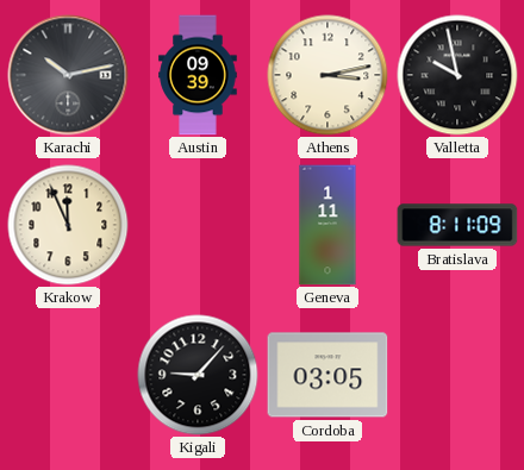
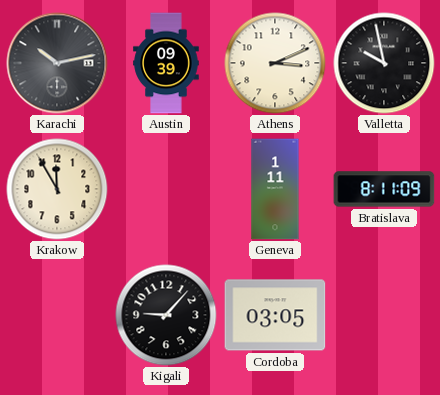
Athens: 3:13 -> 3:11 (275, 63)
Krakow: 11:56 -> 11:55 (57, 189)
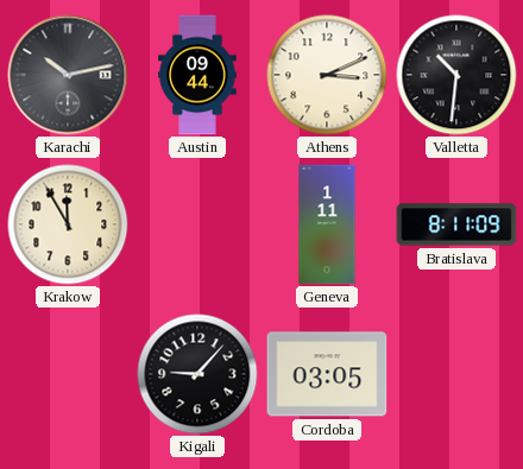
Austin: 09:39 -> 09:44 (197, 75)
Valletta: 9:58 -> 10:31 (456, 75)
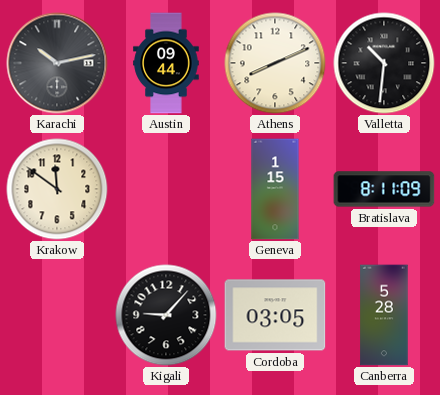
Athens: 3:11 -> 8:11 (275, 63)
Krakow: 11:55 -> 11:51 (57, 189)
Geneva: 1:11 -> 1:15 (275, 189)
Canberra: none -> 5:28 (384, 315)
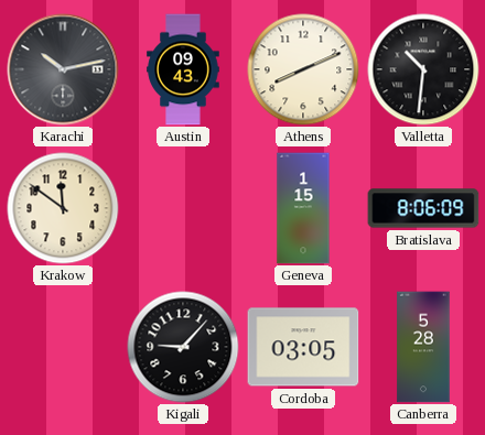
Austin: 09:44 -> 09:43 (183, 69)
Bratislava: 8:11 -> 8:06 (423, 208)
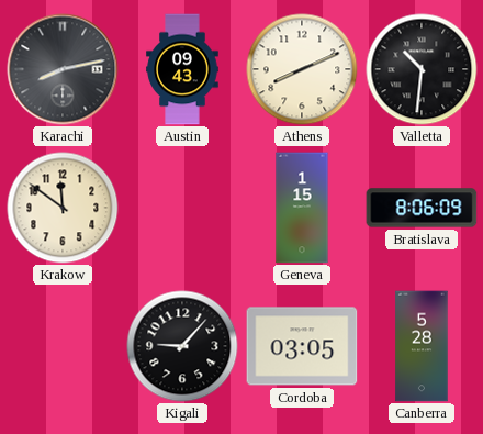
Karachi: 10:13 -> 8:13 (63, 69)
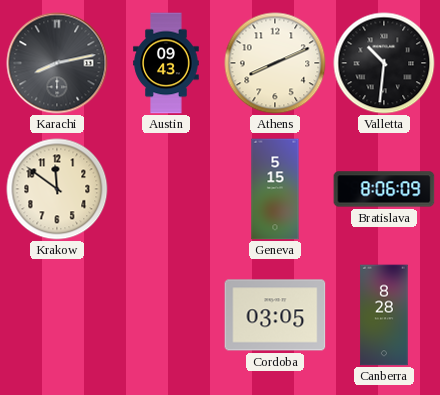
Geneva: 1:15 -> 5:15 (275, 189)
Kigali: 9:07 -> none (182, 346)
Canberra: 5:28 -> 8:28 (384, 315)
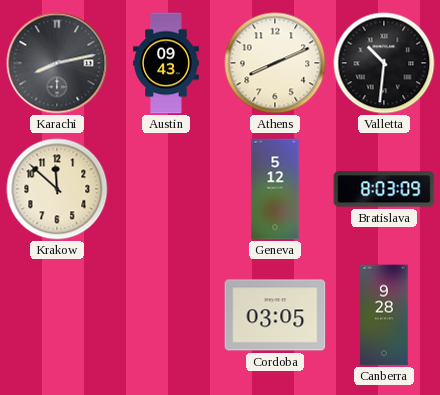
Krakow: 11:51 -> 11:52 (57, 189)
Geneva: 5:15 -> 5:12 (275, 189)
Bratislava: 8:06 -> 8:03 (384, 189)
Canberra: 8:28 -> 9:28 (384, 315)
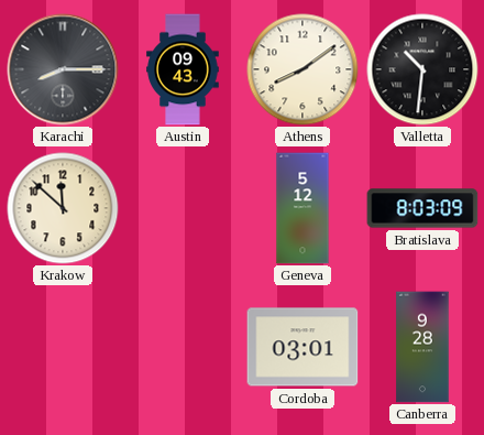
Karachi: 8:13 -> 8:15 (63, 69)
Athens: 8:11 -> 8:09 (302, 69)
Cordoba: 03:05 -> 03:01 (302, 347)
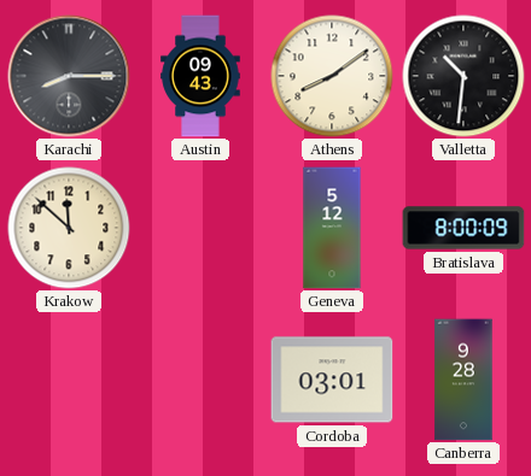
Bratislava: 8:03 -> 8:00 (463, 228)
